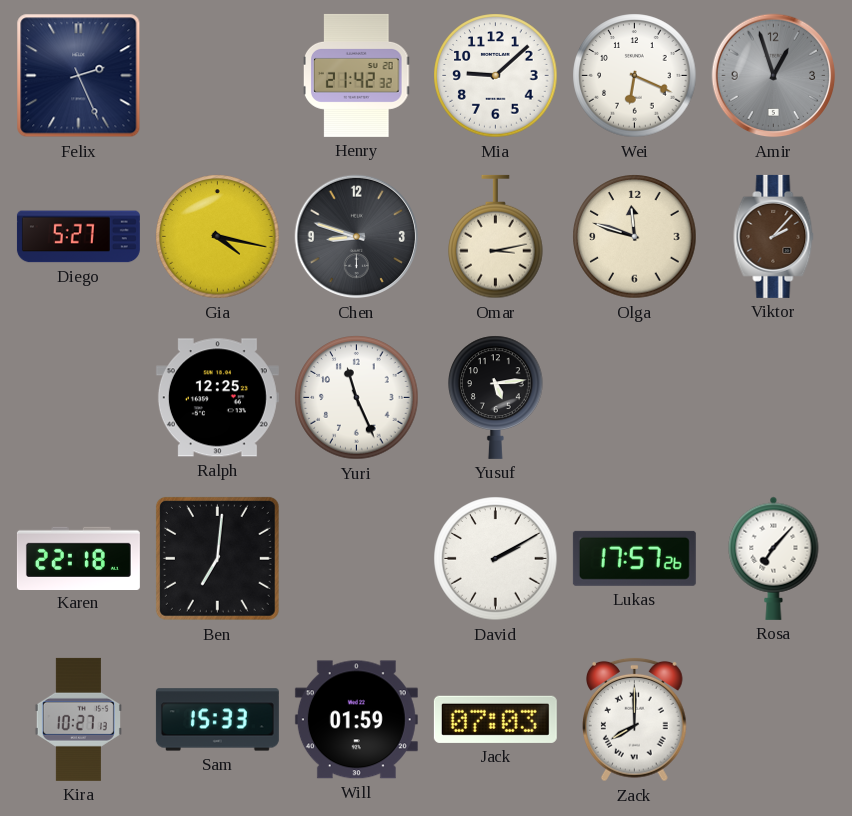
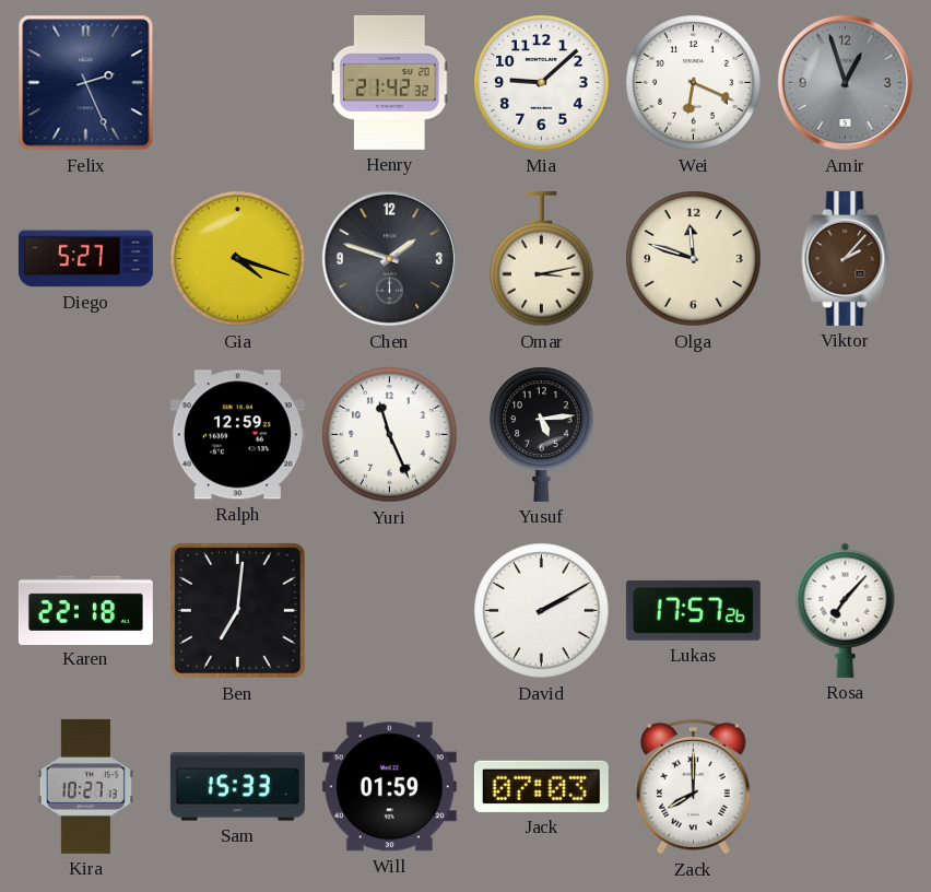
Gia: 4:17 -> 4:18 (238, 259)
Chen: 8:48 -> 1:48 (390, 259)
Ralph: 12:25 -> 12:59 (237, 435)
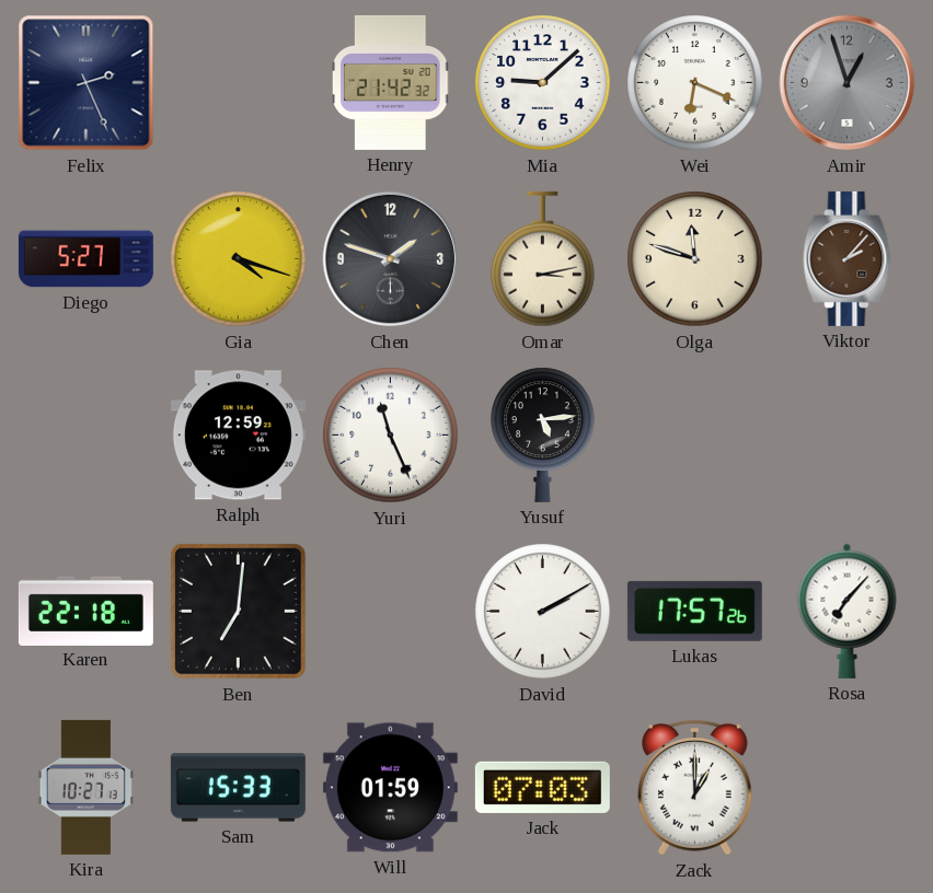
Zack: 8:00 -> 1:00 (695, 787)
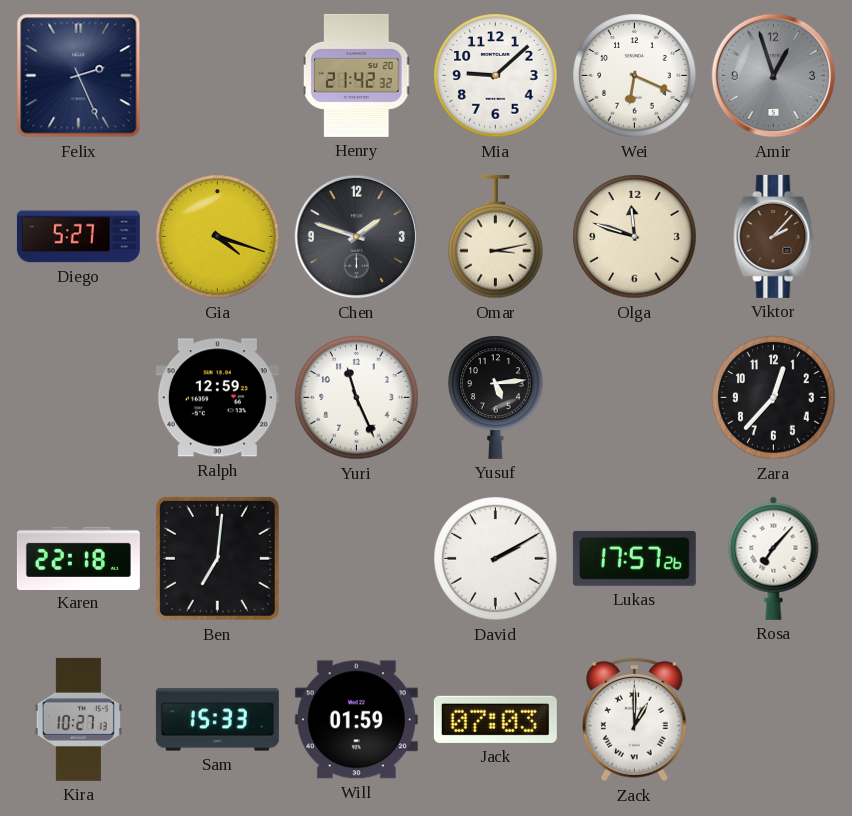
Zara: none -> 12:37 (774, 398)
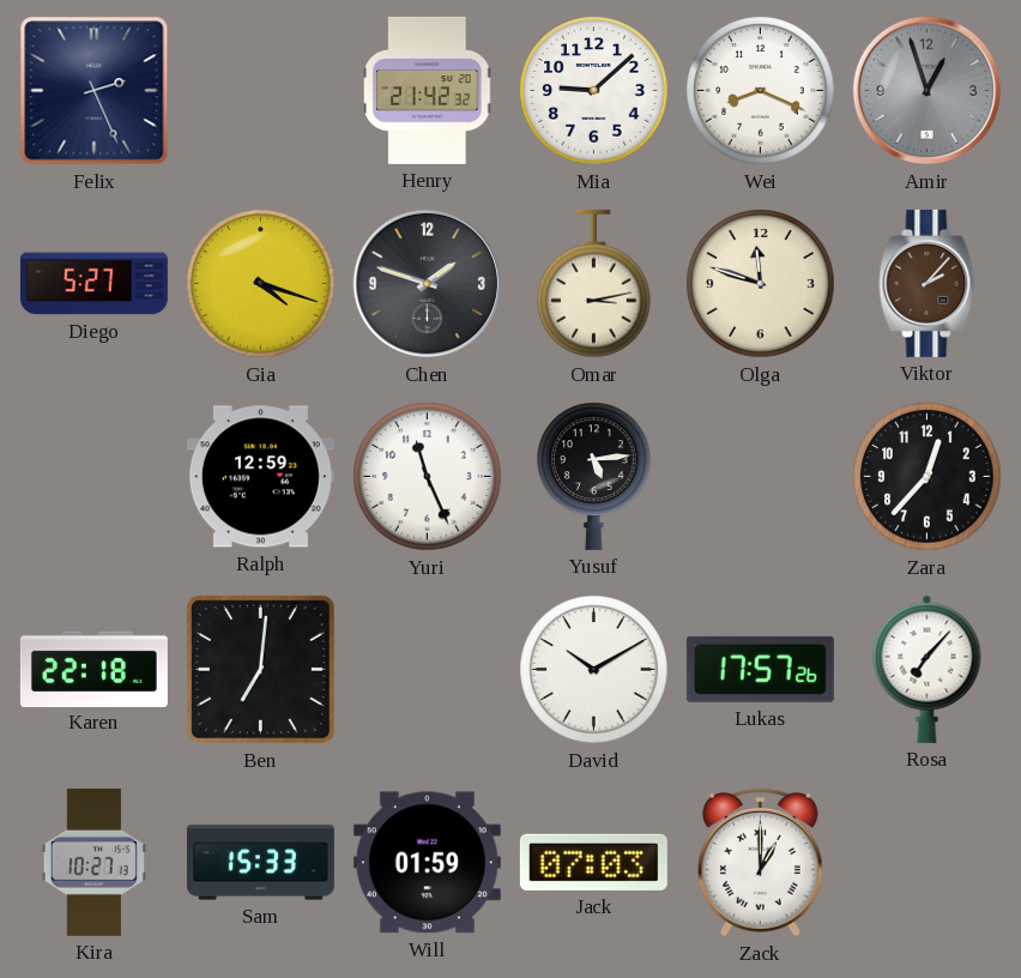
Wei: 6:19 -> 8:19 (761, 91)
David: 2:10 -> 10:10 (594, 670)
